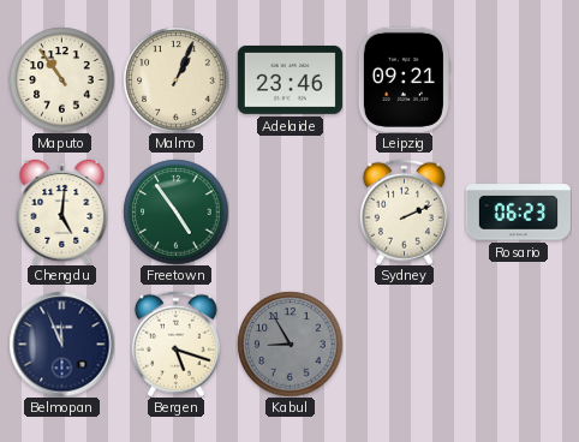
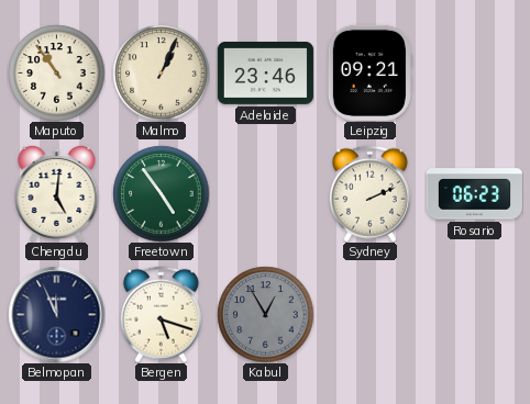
Kabul: 8:55 -> 12:55 (265, 314)
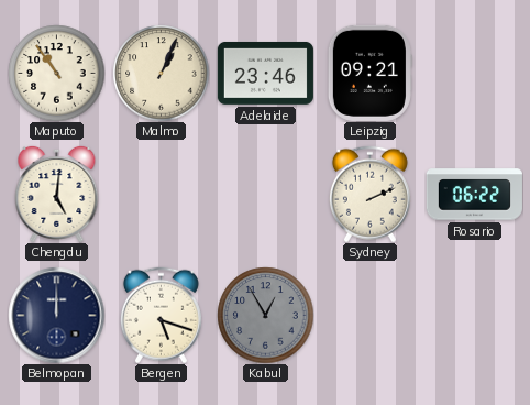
Freetown: 4:54 -> none (161, 193)
Rosario: 06:23 -> 06:22 (474, 195)
Belmopan: 11:56 -> 12:00 (56, 315)
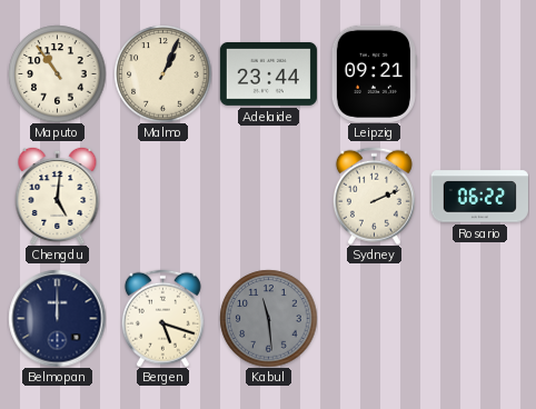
Adelaide: 23:46 -> 23:44 (268, 73)
Kabul: 12:55 -> 11:29 (268, 318)
